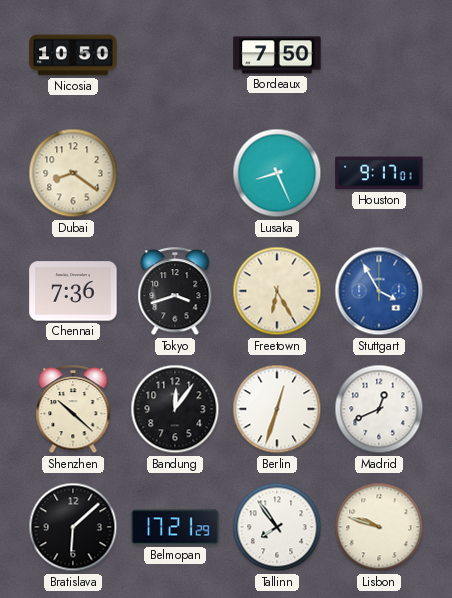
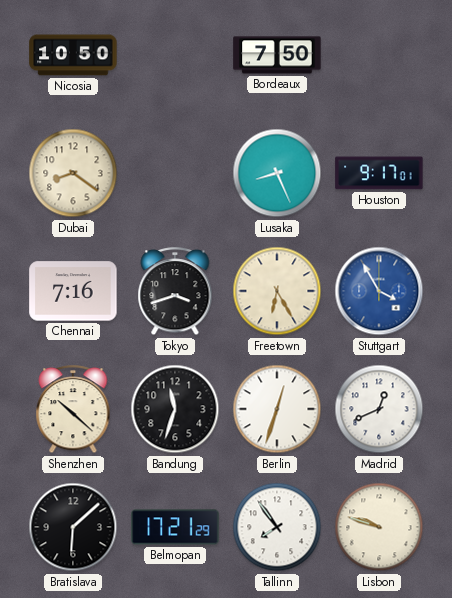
Chennai: 7:36 -> 7:16 (73, 291)
Bandung: 12:06 -> 11:33 (175, 409)
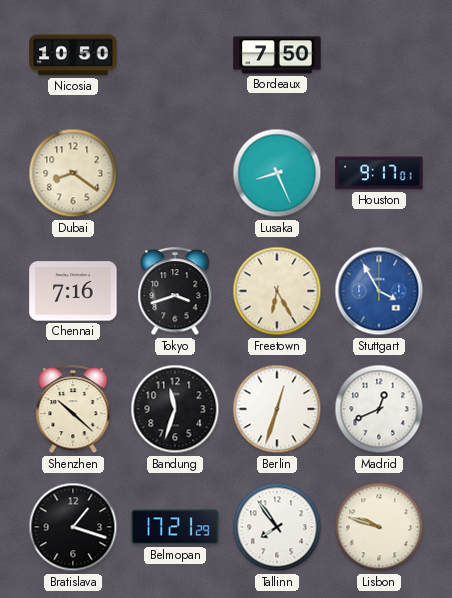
Bratislava: 6:08 -> 1:18 (73, 527)
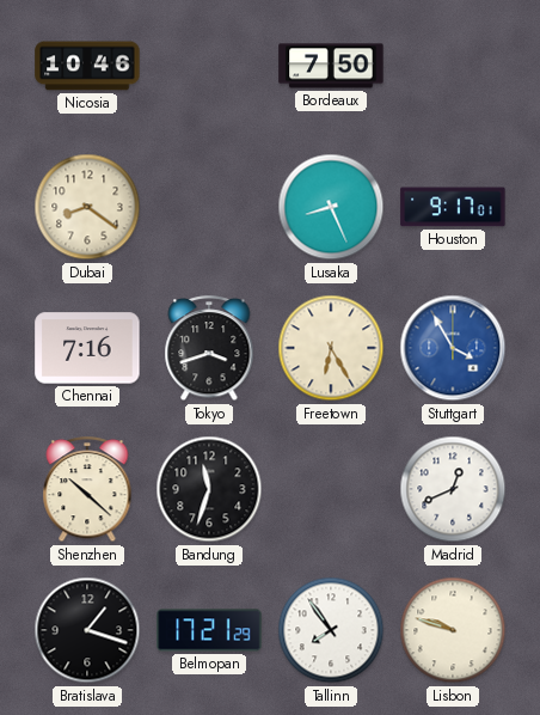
Nicosia: 10:50 -> 10:46 (87, 66)
Berlin: 12:33 -> none (277, 409)
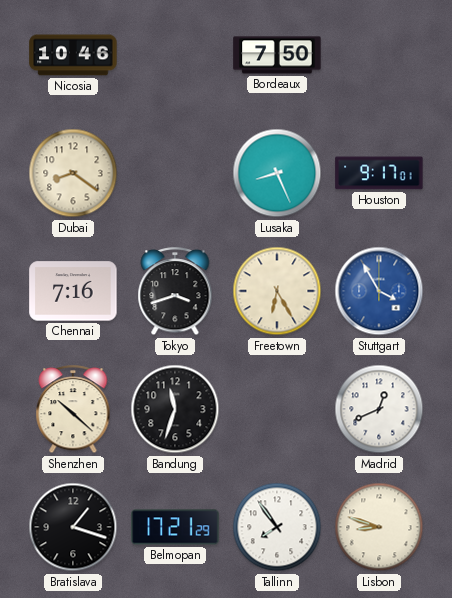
Lisbon: 9:48 -> 8:48 (379, 527)
